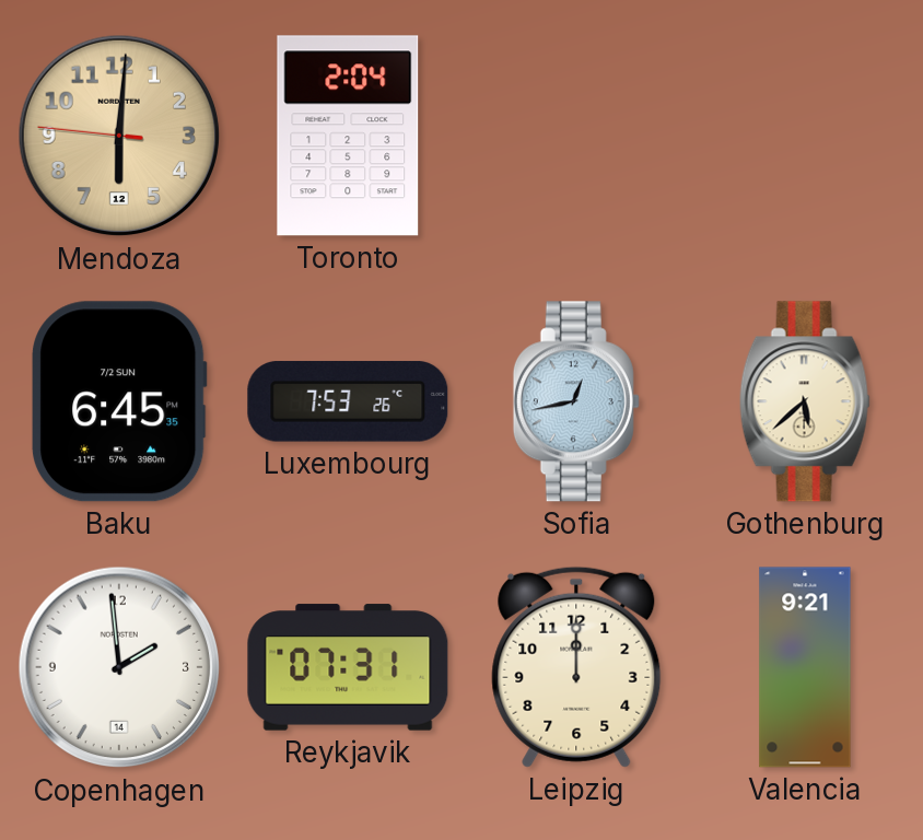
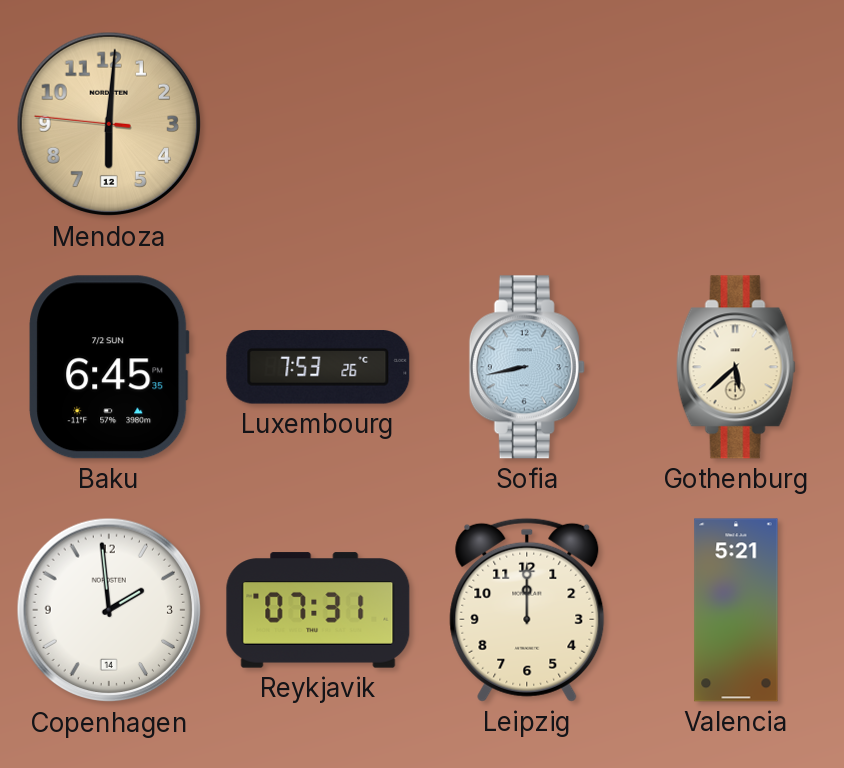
Toronto: 2:04 -> none (348, 136)
Sofia: 12:43 -> 8:43 (527, 367)
Valencia: 9:21 -> 5:21 (736, 610)
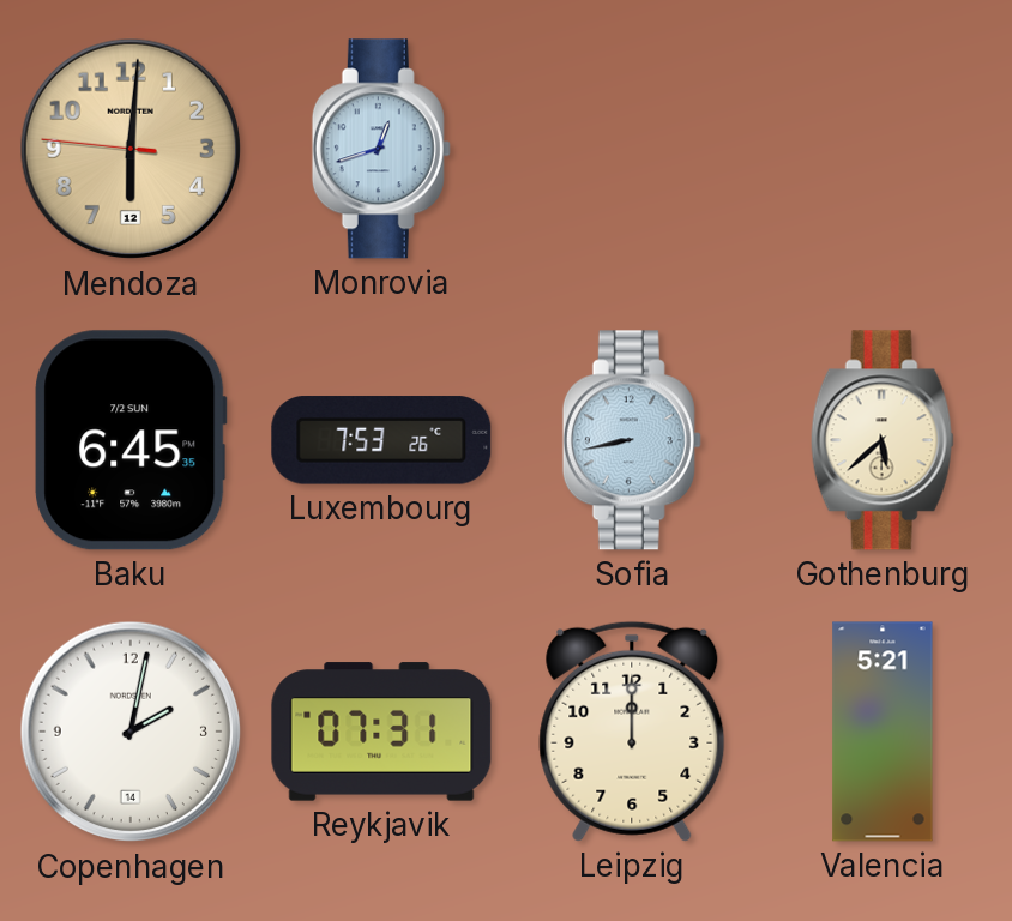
Monrovia: none -> 12:42 (381, 149)
Copenhagen: 1:59 -> 2:02 (131, 732)
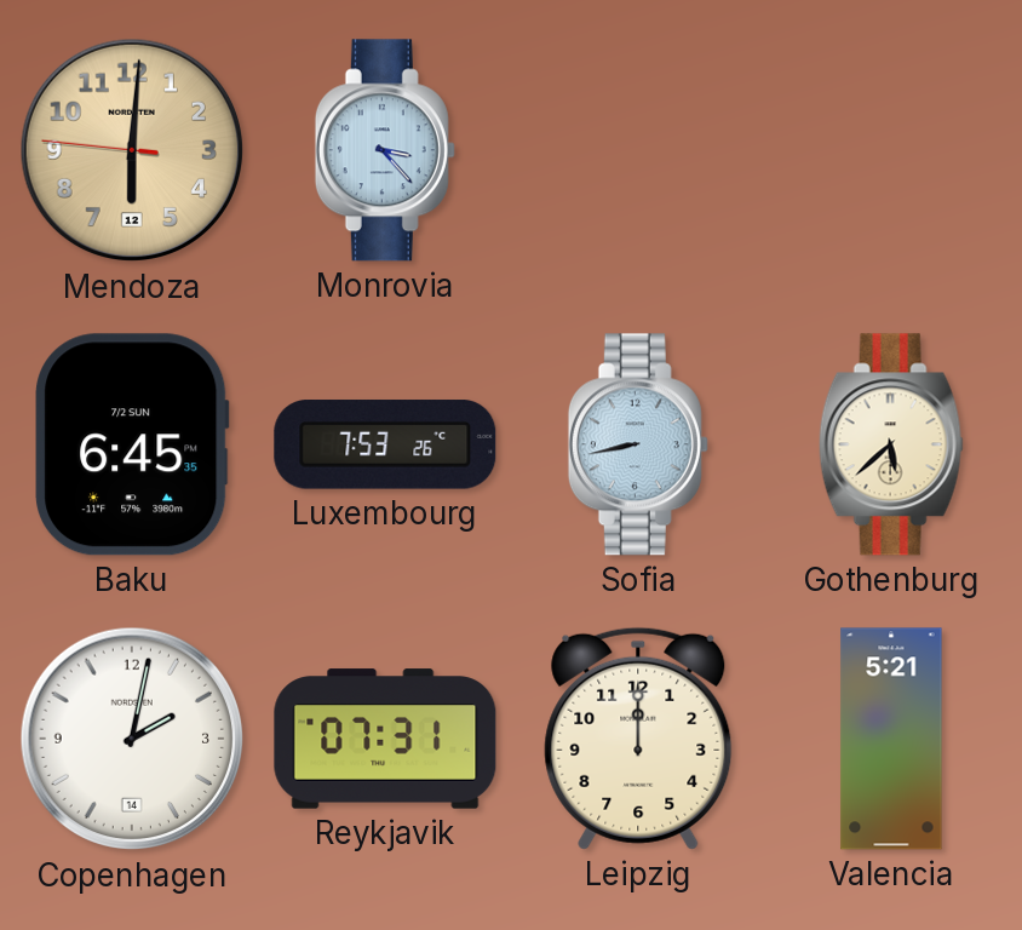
Monrovia: 12:42 -> 3:23 (385, 150)
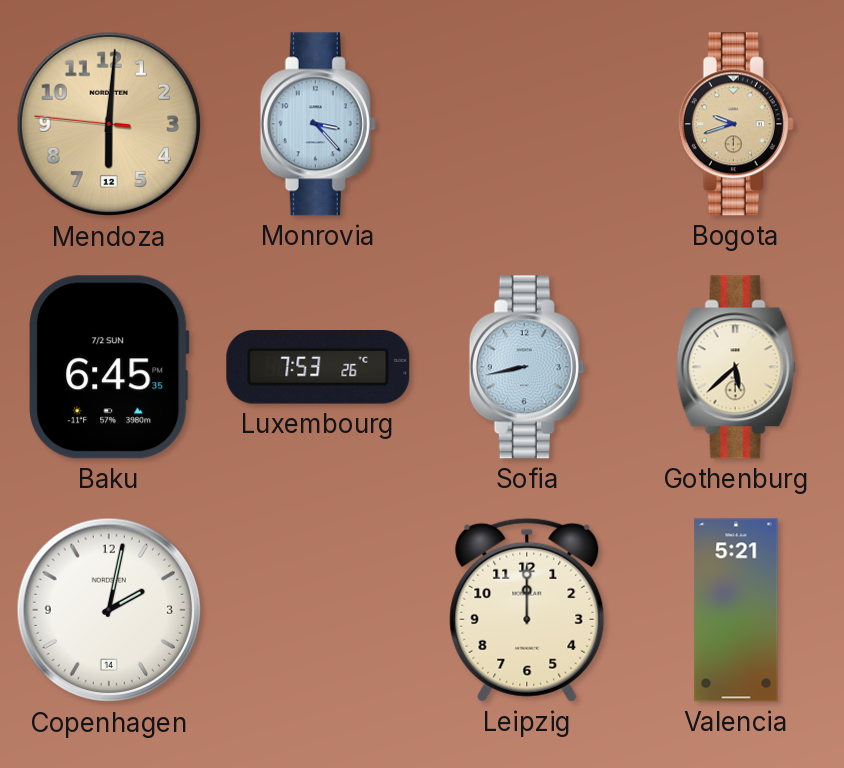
Bogota: none -> 9:42 (736, 124)
Reykjavik: 07:31 -> none (385, 739)
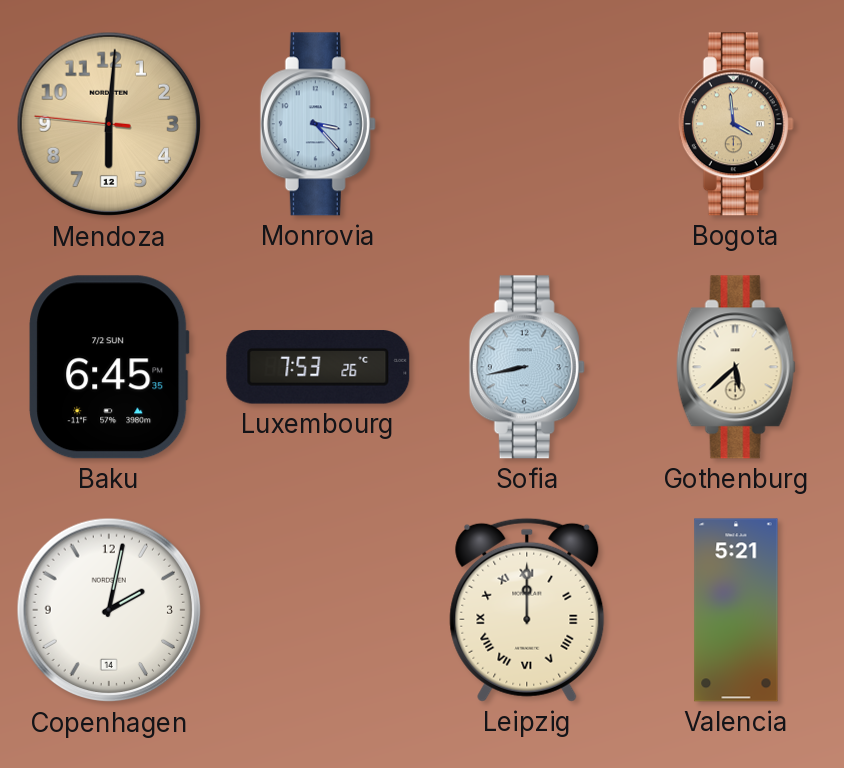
Bogota: 9:42 -> 3:59 (736, 124)
Leipzig numerals: Arabic -> Roman (527, 610)
